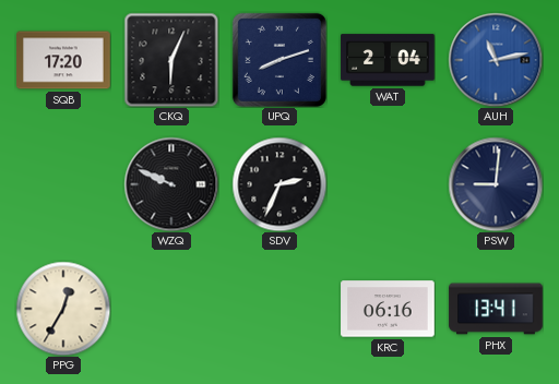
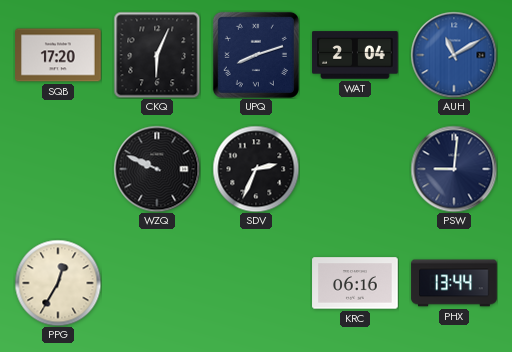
AUH: 11:13 -> 11:10 (454, 55)
PHX: 13:41 -> 13:44 (454, 283)
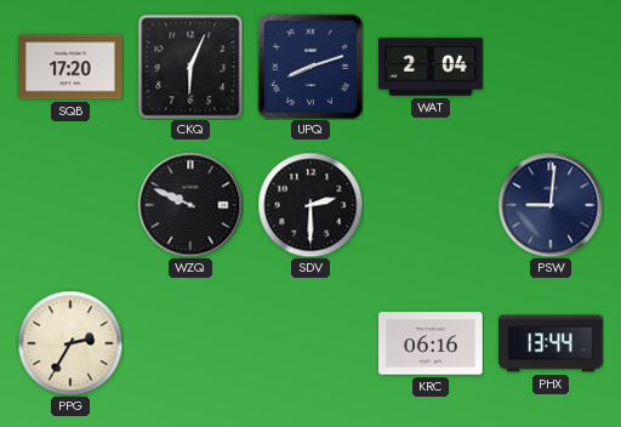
AUH: 11:10 -> none (454, 55)
SDV: 2:34 -> 2:30 (310, 205)
PPG: 12:35 -> 2:35 (70, 343)
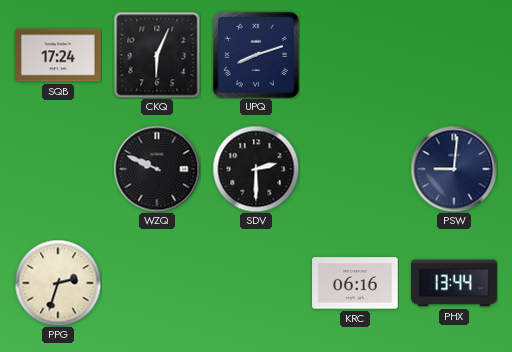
SQB: 17:20 -> 17:24 (58, 55)
WAT: 2:04 -> none (431, 67)
PPG: 2:35 -> 2:33 (58, 283)
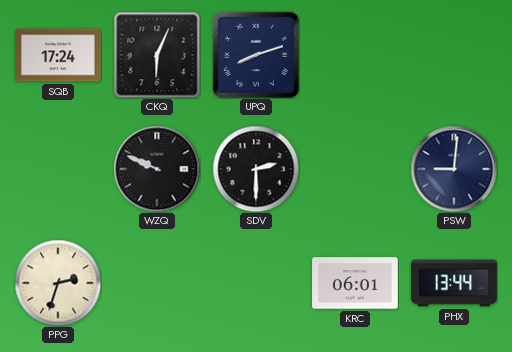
KRC: 06:16 -> 06:01 (355, 283)
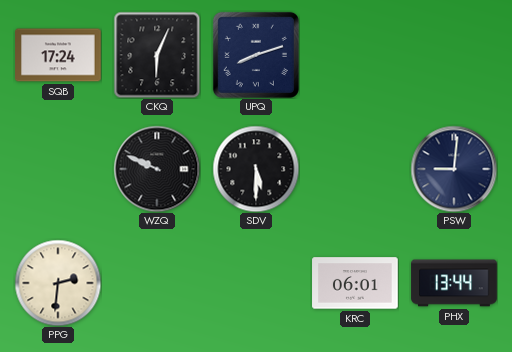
SDV: 2:30 -> 5:30 (256, 169)
PPG: 2:33 -> 2:31 (58, 283)
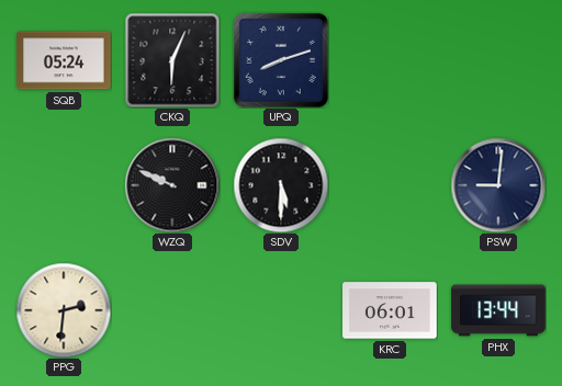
SQB: 17:24 -> 05:24 (64, 60)
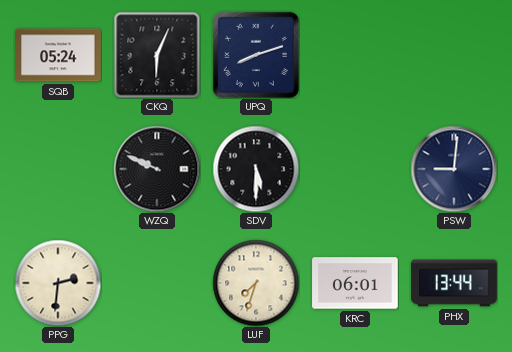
LUF: none -> 7:33 (256, 283)
